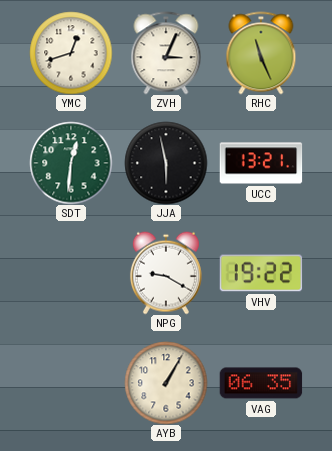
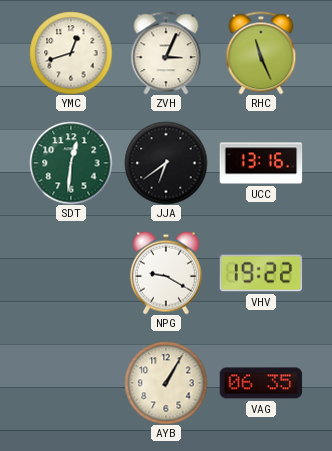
JJA: 5:58 -> 6:39 (166, 163)
UCC: 13:21 -> 13:16 (261, 163)
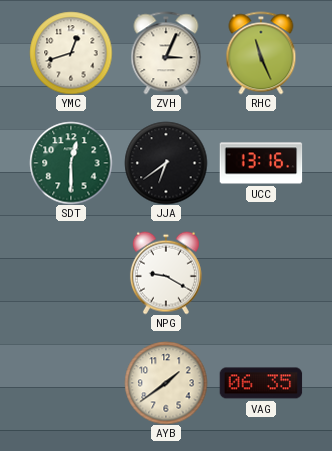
SDT: 12:31 -> 12:30 (71, 163)
VHV: 19:22 -> none (261, 273)
AYB: 1:05 -> 1:39 (166, 383)
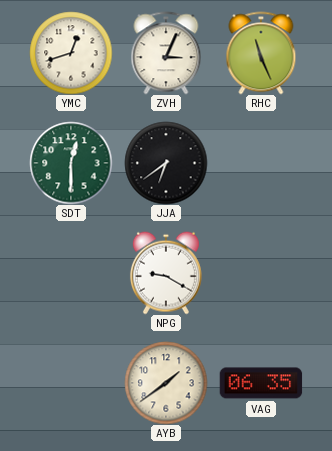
UCC: 13:16 -> none (261, 163)
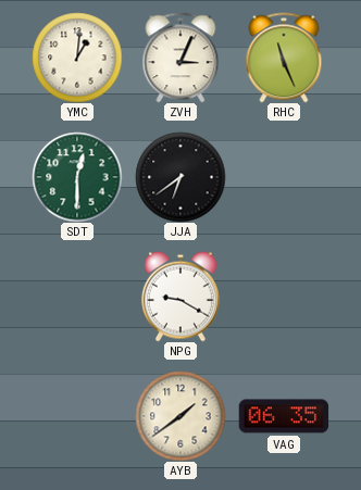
YMC: 12:42 -> 1:01 (77, 58)
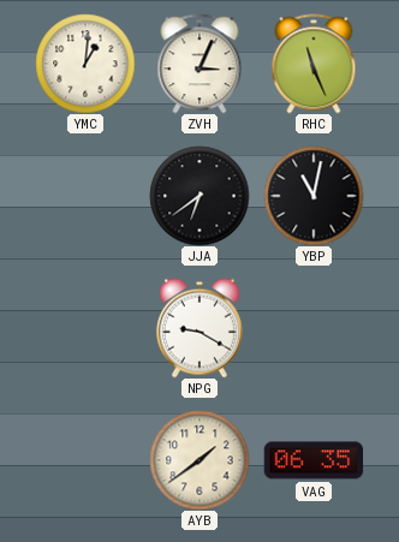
SDT: 12:30 -> none (77, 177)
YBP: none -> 11:02 (314, 196)
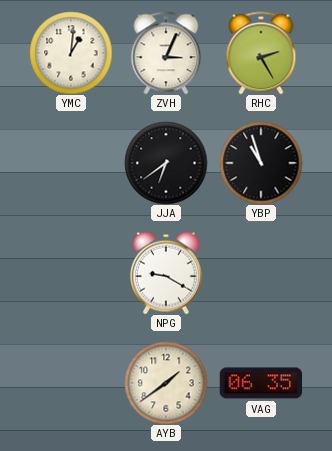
RHC: 11:26 -> 2:25 (261, 53)
YBP: 11:02 -> 10:57 (261, 163)
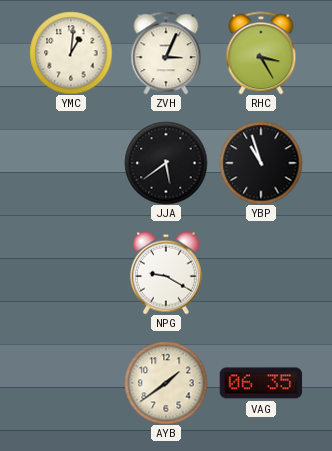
RHC: 2:25 -> 3:25 (261, 53)
JJA: 6:39 -> 5:39 (166, 163)
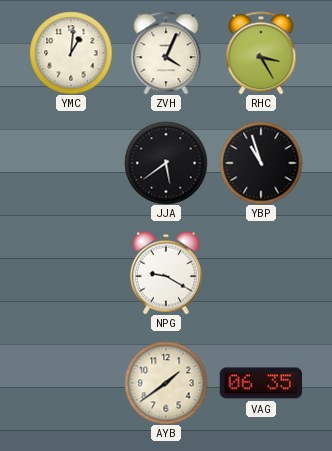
ZVH: 3:04 -> 4:04 (166, 53)
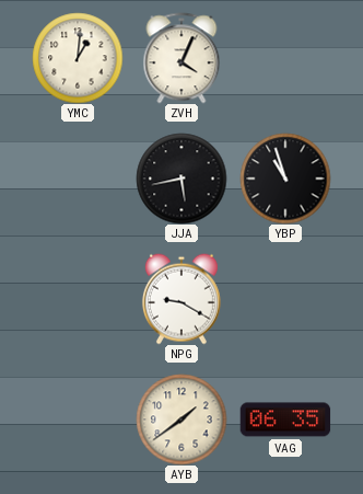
RHC: 3:25 -> none (261, 53)
JJA: 5:39 -> 5:43 (181, 179)
